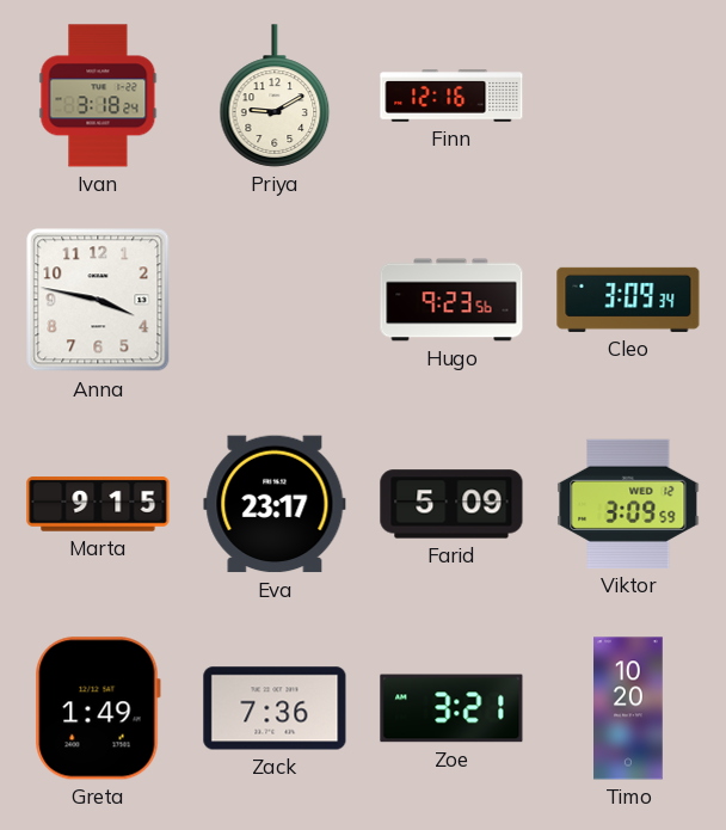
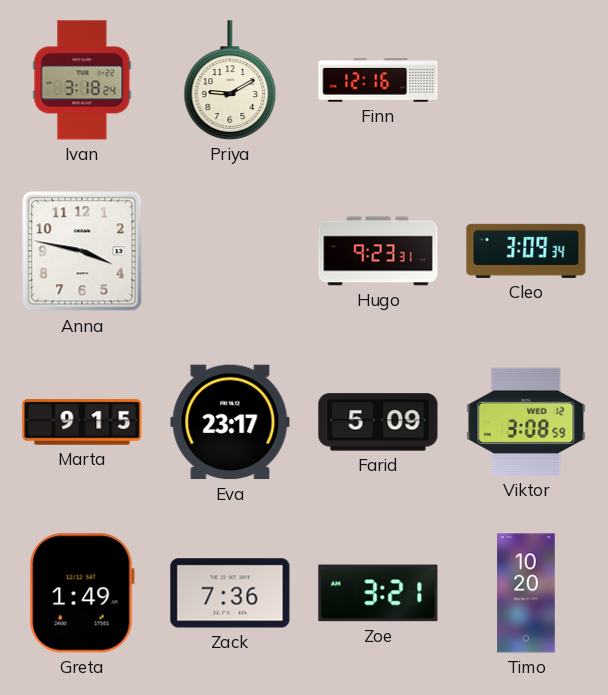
Hugo: 9:23:56 -> 9:23:31 (378, 251)
Viktor: 3:09 -> 3:08 (526, 422)
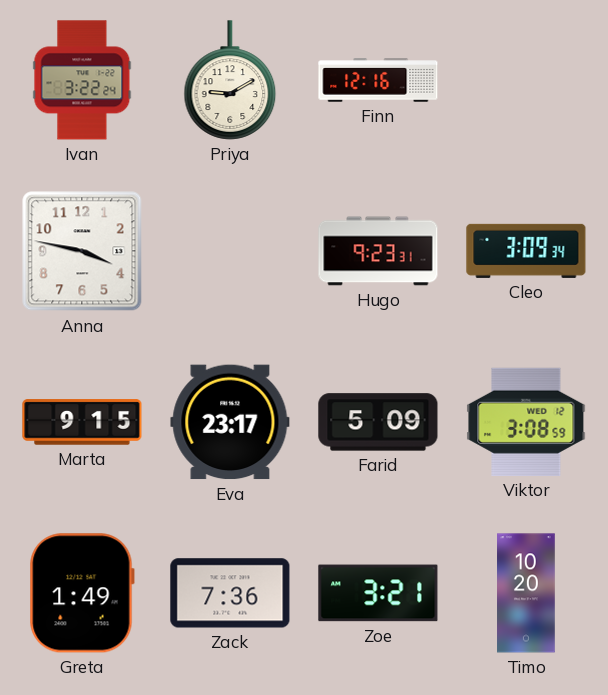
Ivan: 3:18 -> 3:22 (82, 80)
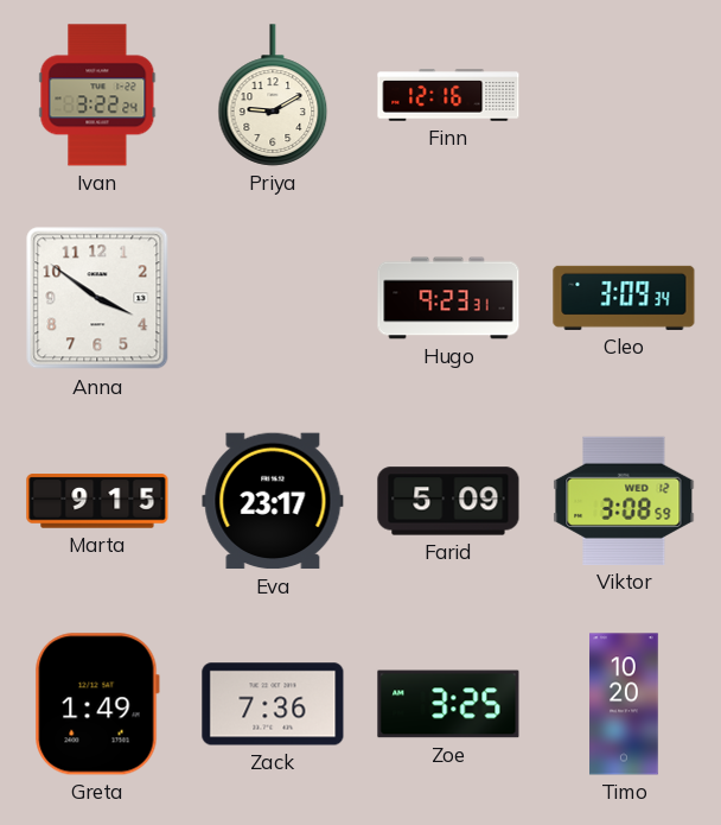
Anna: 3:47 -> 3:51 (97, 298)
Zoe: 3:21 -> 3:25 (448, 704)
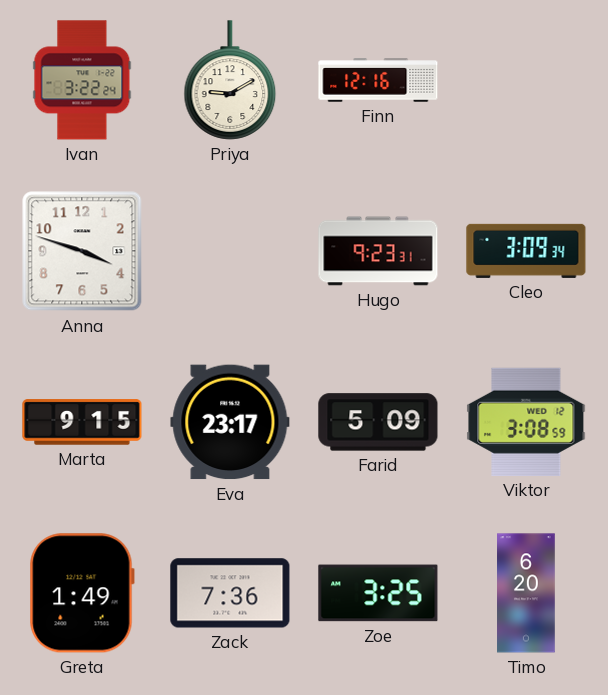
Anna: 3:51 -> 3:48 (82, 251)
Timo: 10:20 -> 6:20 (526, 593)
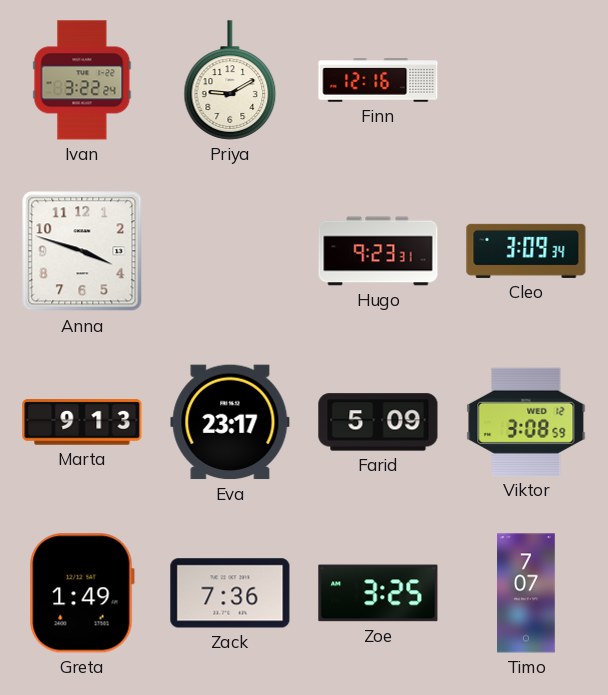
Marta: 9:15 -> 9:13 (82, 422)
Timo: 6:20 -> 7:07 (526, 593)
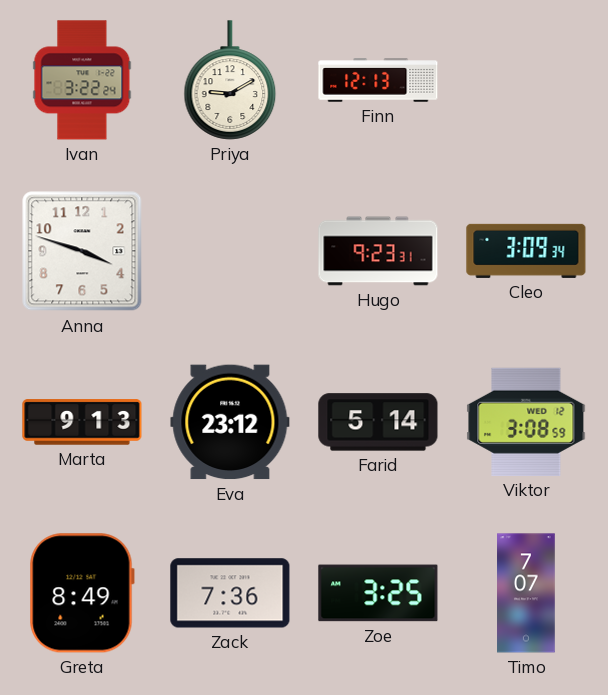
Finn: 12:16 -> 12:13 (378, 80)
Eva: 23:17 -> 23:12 (230, 422)
Farid: 5:09 -> 5:14 (378, 422)
Greta: 1:49 -> 8:49 (82, 593)
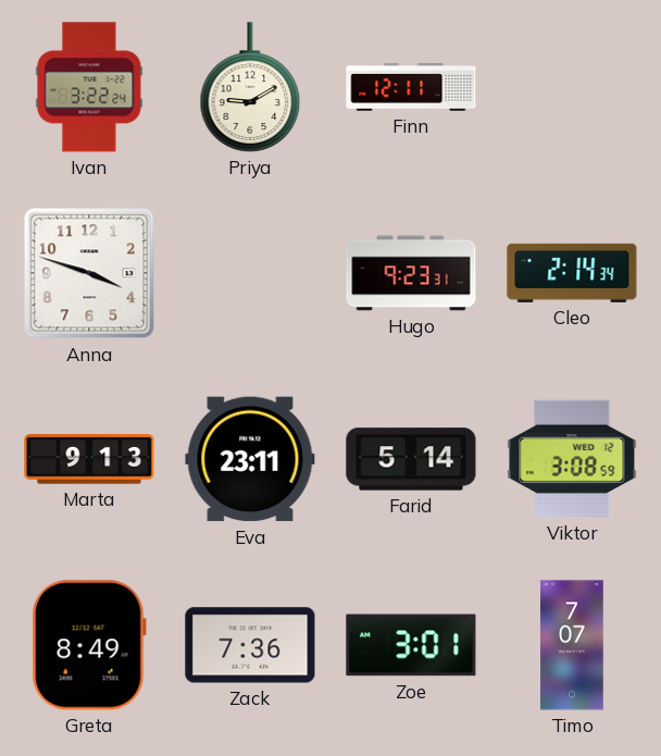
Finn: 12:13 -> 12:11 (411, 87)
Cleo: 3:09 -> 2:14 (572, 273)
Eva: 23:12 -> 23:11 (250, 459)
Zoe: 3:25 -> 3:01 (411, 645)
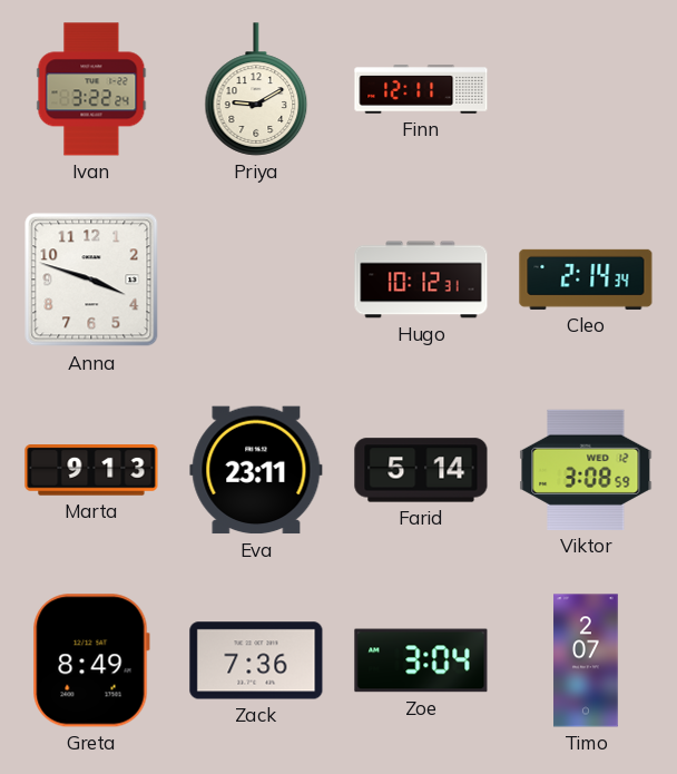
Hugo: 9:23 -> 10:12 (421, 280)
Zoe: 3:01 -> 3:04 (421, 660)
Timo: 7:07 -> 2:07 (586, 660)
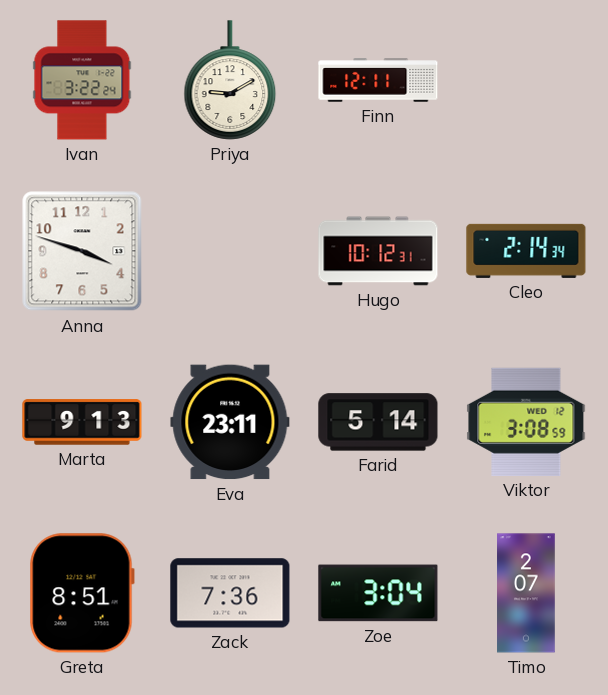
Greta: 8:49 -> 8:51 (82, 593)
